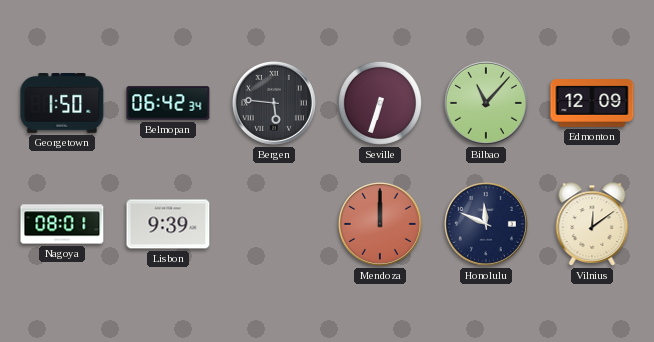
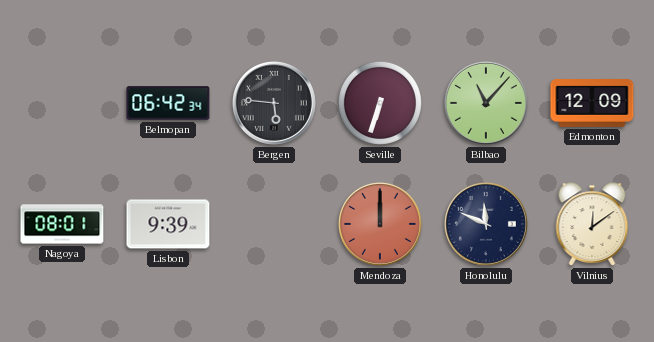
Georgetown: 1:50 -> none (62, 104)
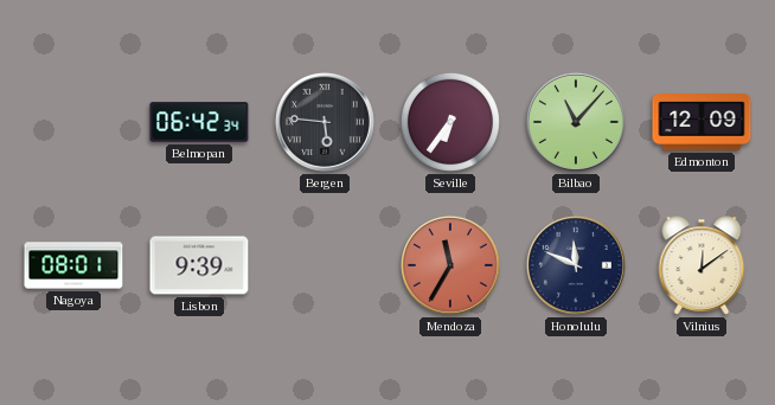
Seville: 6:33 -> 6:36 (450, 122)
Mendoza: 12:00 -> 11:35 (450, 265)
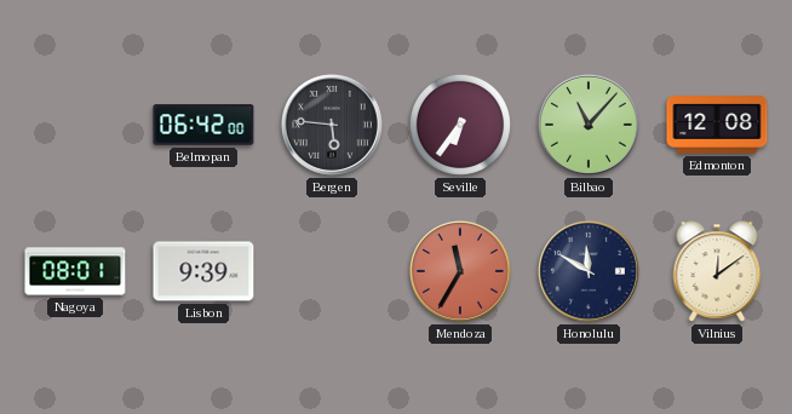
Belmopan: 06:42:34 -> 06:42:00 (203, 125)
Edmonton: 12:09 -> 12:08 (717, 125)
Honolulu: 11:49 -> 11:50 (589, 271)
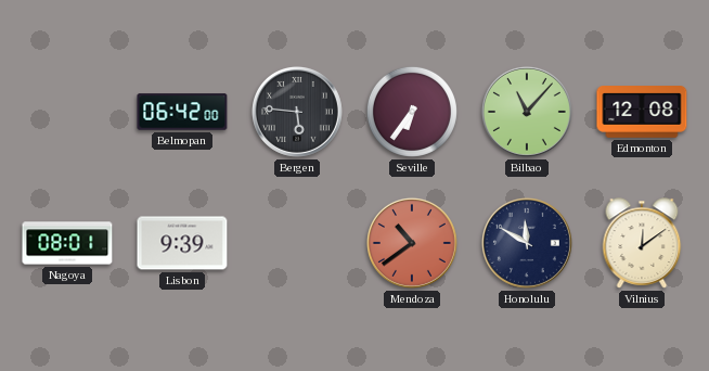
Mendoza: 11:35 -> 10:39 (412, 243)
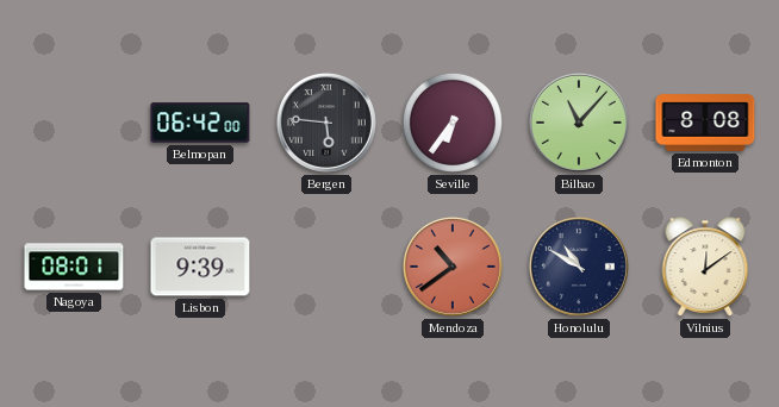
Edmonton: 12:08 -> 8:08 (705, 123)
Honolulu: 11:50 -> 10:50 (579, 267)
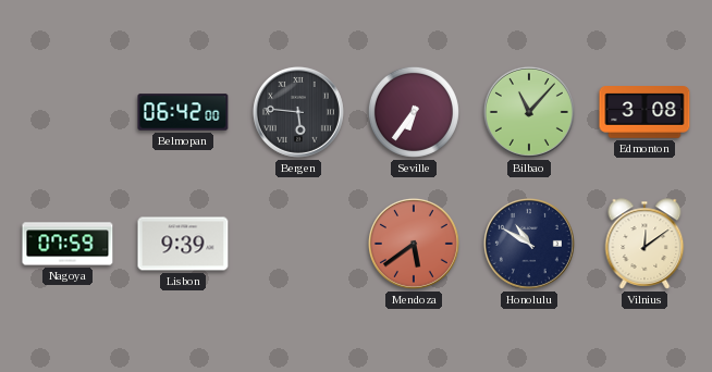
Edmonton: 8:08 -> 3:08 (645, 112)
Nagoya: 08:01 -> 07:59 (67, 244)
Mendoza: 10:39 -> 5:39 (414, 244)
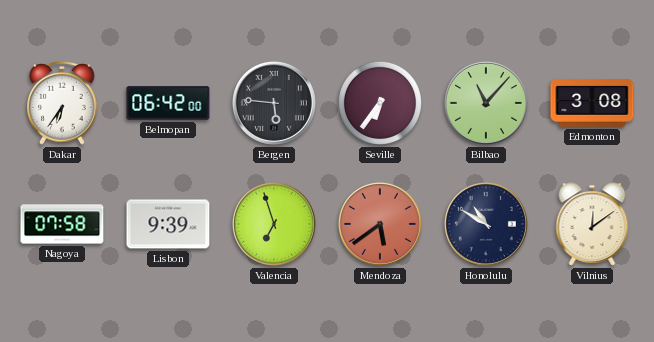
Dakar: none -> 6:36 (62, 104)
Nagoya: 07:59 -> 07:58 (62, 224)
Valencia: none -> 6:57 (274, 224)
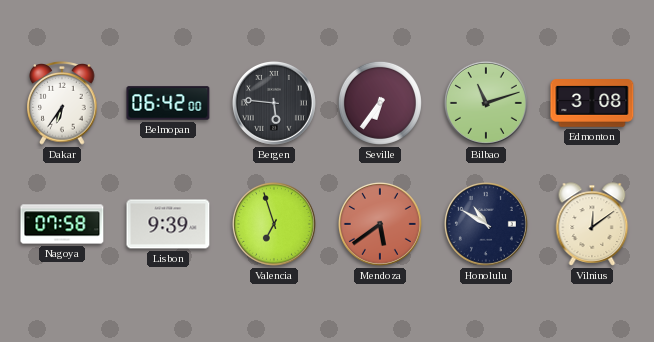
Bilbao: 11:07 -> 11:12 (486, 103)
